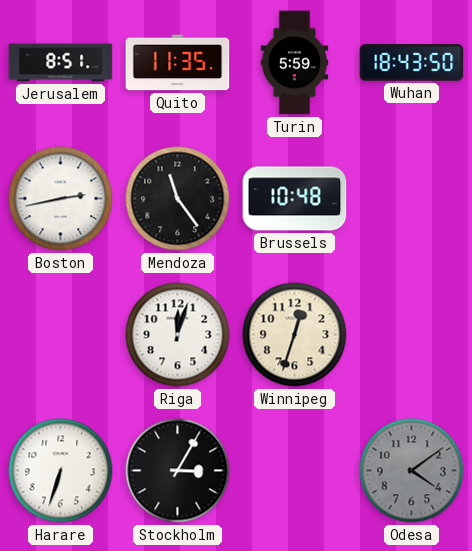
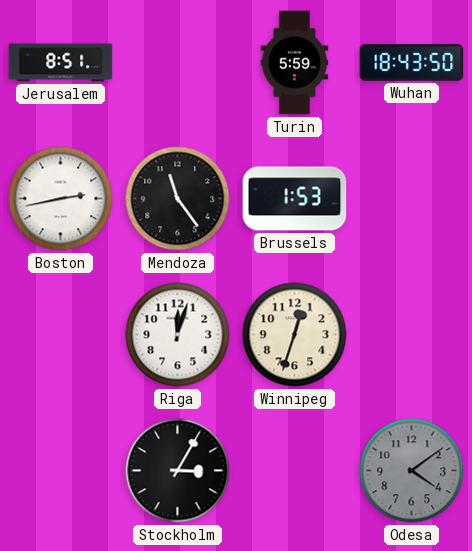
Quito: 11:35 -> none (178, 63)
Brussels: 10:48 -> 1:53 (295, 199)
Harare: 6:33 -> none (61, 471)
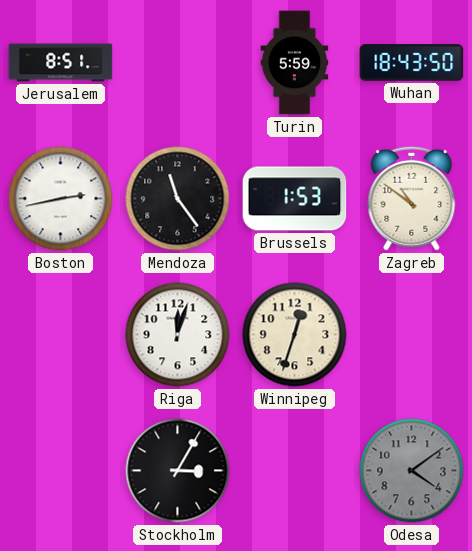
Zagreb: none -> 10:51 (412, 198)
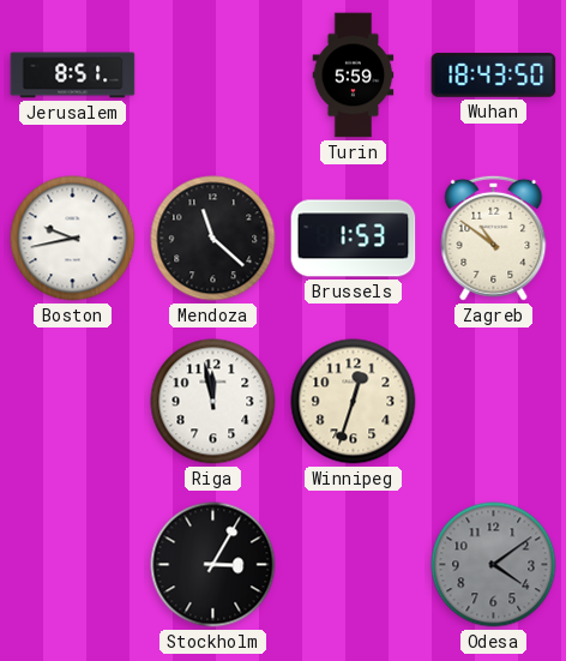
Boston: 2:43 -> 9:43 (73, 239)
Mendoza: 11:24 -> 11:22 (213, 239)
Riga: 12:03 -> 11:58 (213, 402)
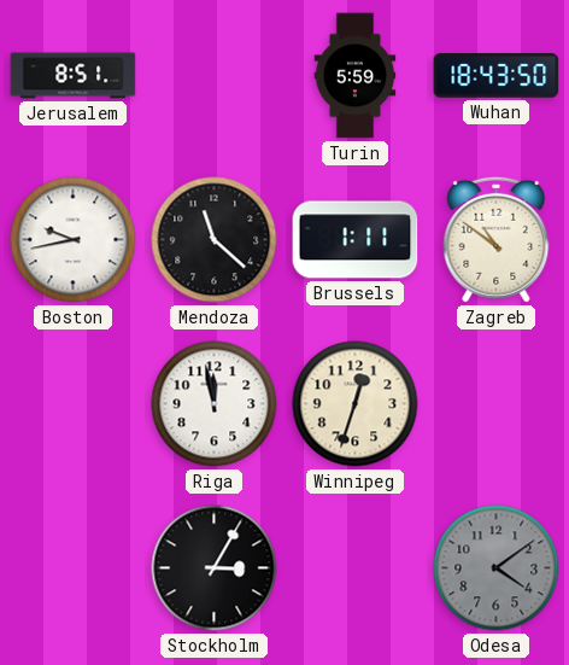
Brussels: 1:53 -> 1:11 (356, 240)
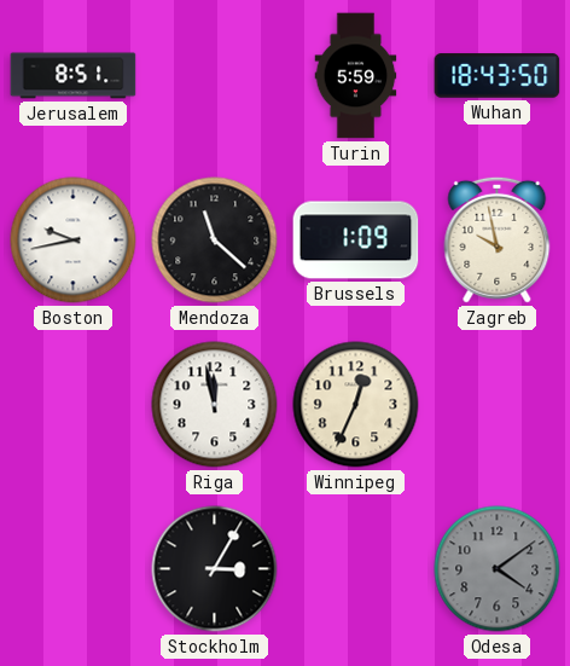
Brussels: 1:11 -> 1:09 (356, 241)
Zagreb: 10:51 -> 9:58 (498, 239)
Winnipeg: 12:33 -> 12:34 (356, 405)
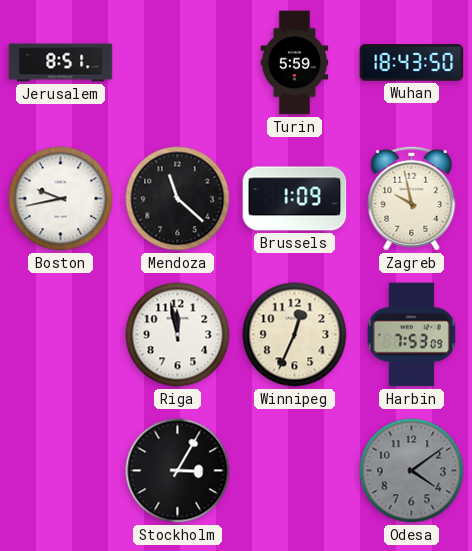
Harbin: none -> 7:53 (411, 335)
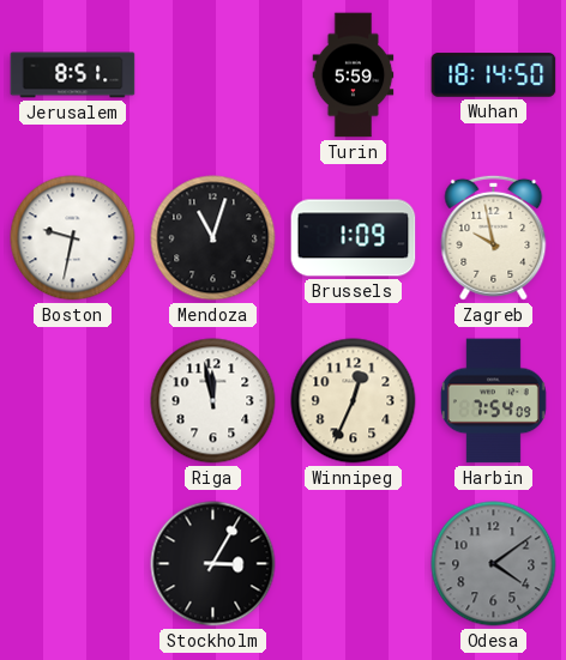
Wuhan: 18:43 -> 18:14 (494, 75)
Boston: 9:43 -> 9:32 (73, 238)
Mendoza: 11:22 -> 11:03 (213, 238)
Harbin: 7:53 -> 7:54 (493, 401)
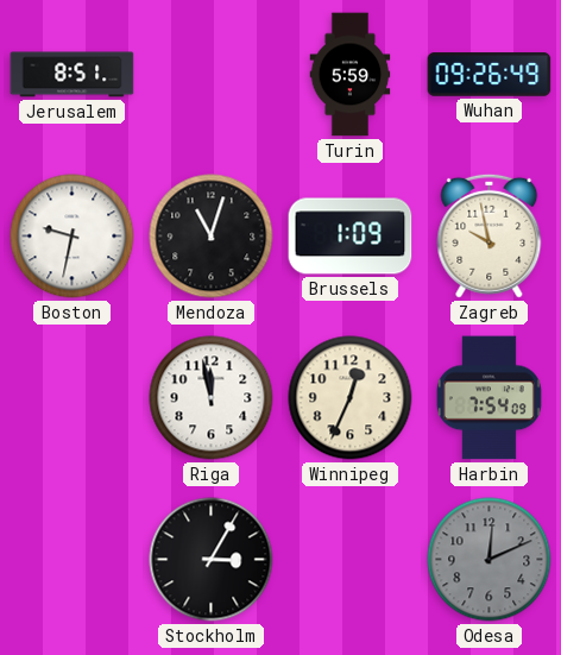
Wuhan: 18:14 -> 09:26 (490, 75)
Odesa: 4:09 -> 12:11 (490, 560)
